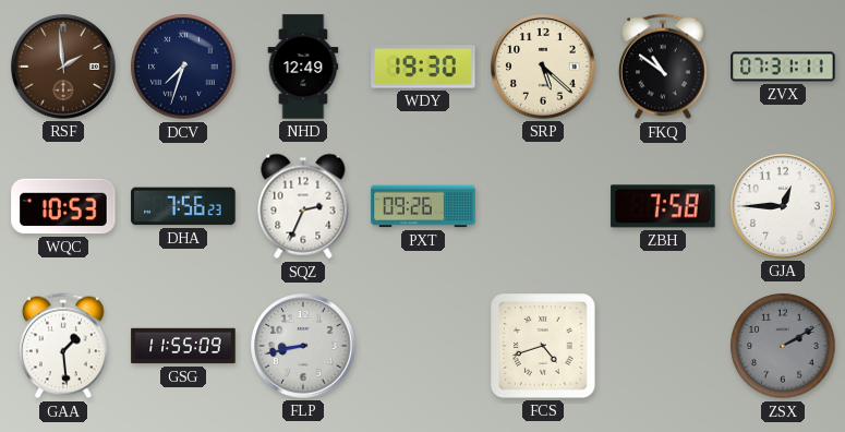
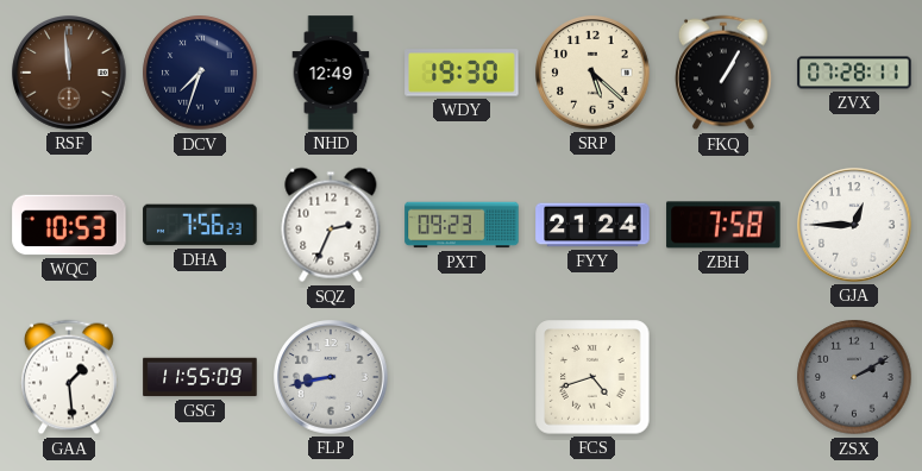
RSF: 1:59 -> 11:59 (69, 73)
FKQ: 10:51 -> 1:05 (723, 73)
ZVX: 07:31 -> 07:28 (854, 73)
PXT: 09:26 -> 09:23 (462, 225)
FYY: none -> 21:24 (592, 225)
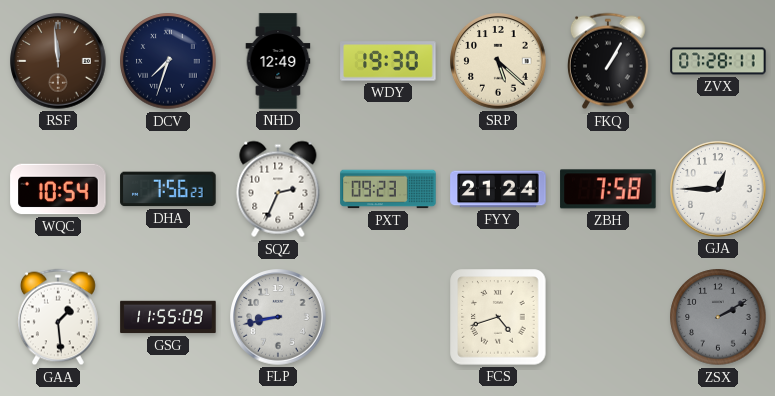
WQC: 10:53 -> 10:54 (58, 189)
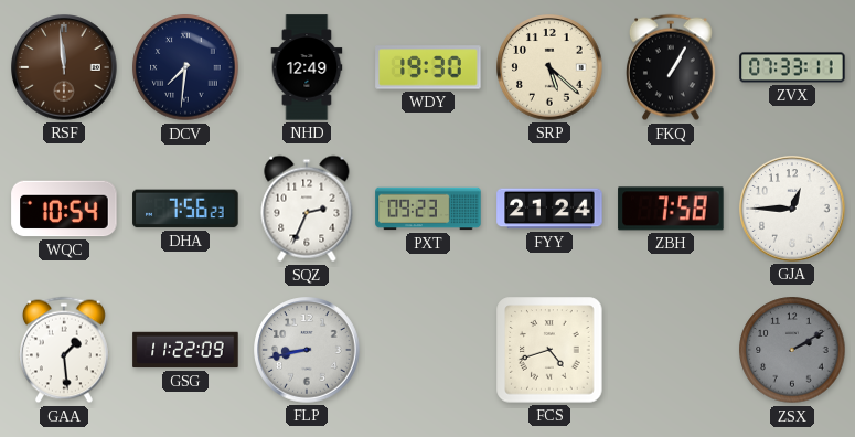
DCV: 7:33 -> 7:31 (185, 67)
ZVX: 07:28 -> 07:33 (792, 67)
GSG: 11:55 -> 11:22 (185, 350)
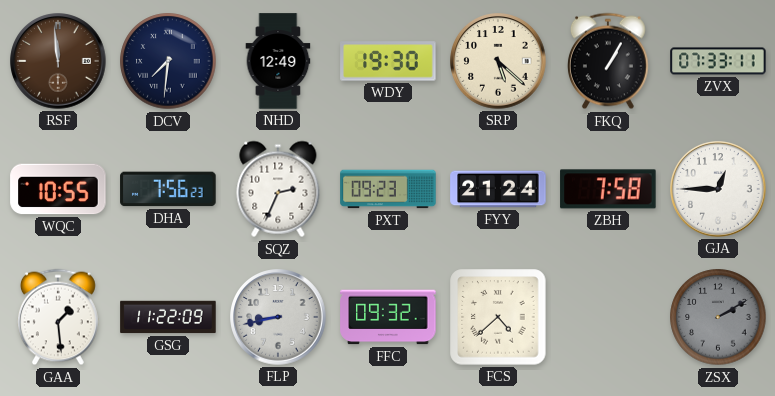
WQC: 10:54 -> 10:55 (58, 189)
FFC: none -> 09:32 (388, 317)
FCS: 4:42 -> 4:38 (498, 317)
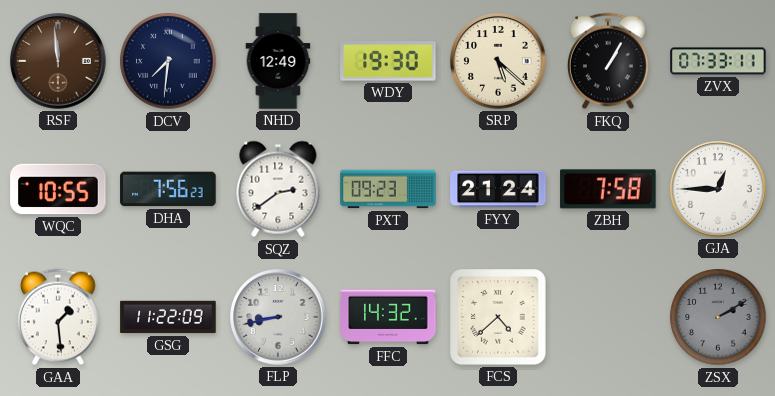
SQZ: 2:34 -> 2:39 (278, 189)
FFC: 09:32 -> 14:32 (388, 317)
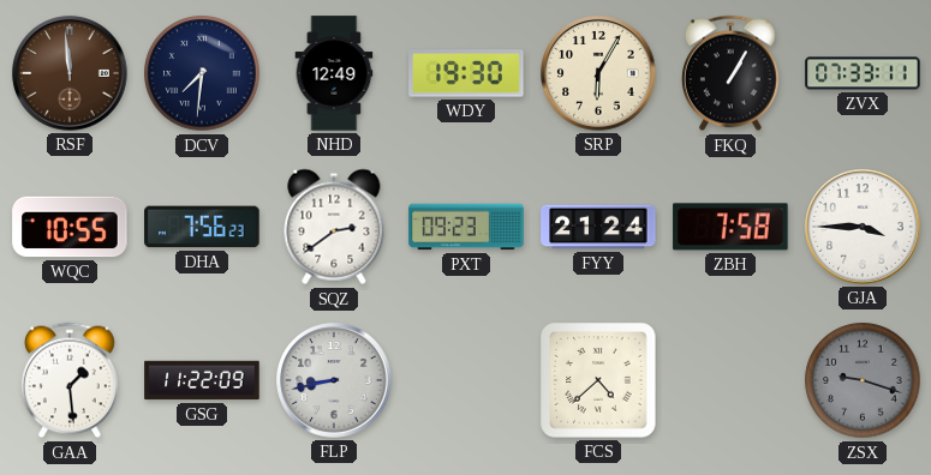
SRP: 5:22 -> 6:05 (598, 73)
GJA: 12:45 -> 3:45 (863, 227)
FFC: 14:32 -> none (388, 317)
ZSX: 2:10 -> 9:18 (863, 380)
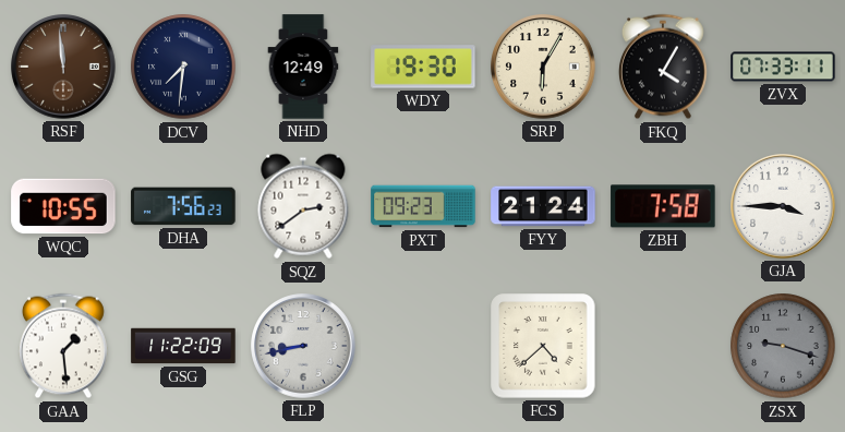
FKQ: 1:05 -> 4:05 (663, 67)
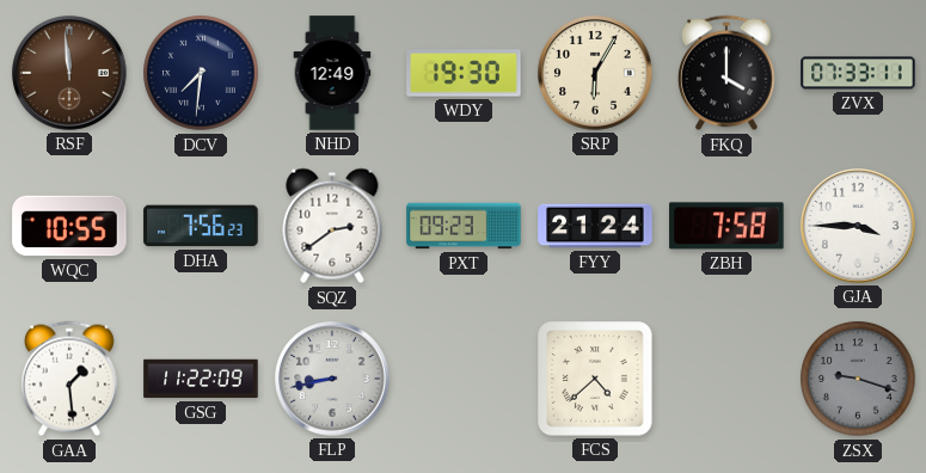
FKQ: 4:05 -> 4:00 (726, 73)
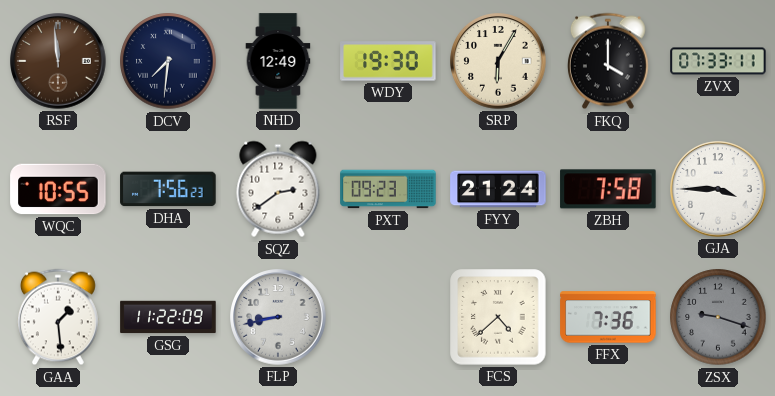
FFX: none -> 7:36 (608, 317)
